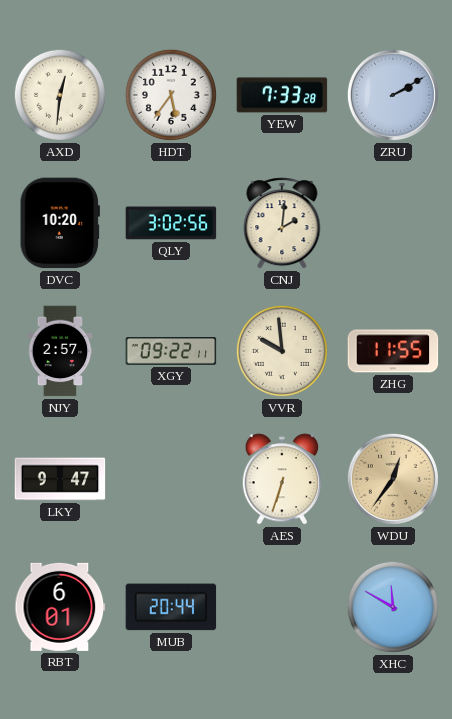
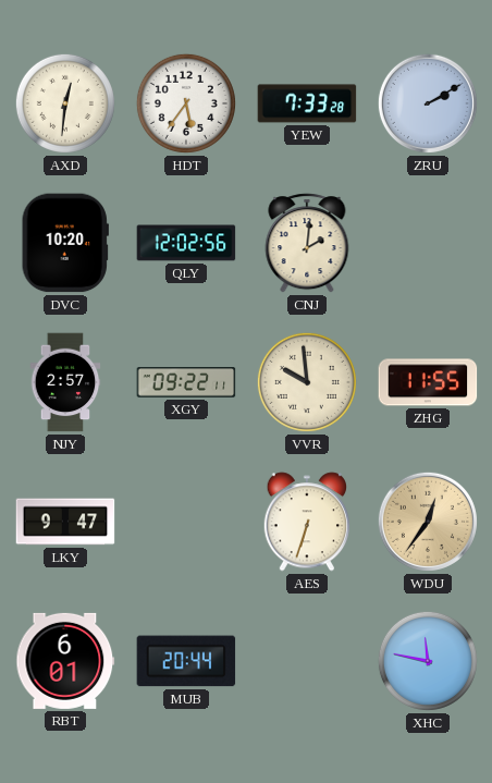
QLY: 3:02 -> 12:02 (186, 243)
XHC: 11:50 -> 11:47 (428, 661)
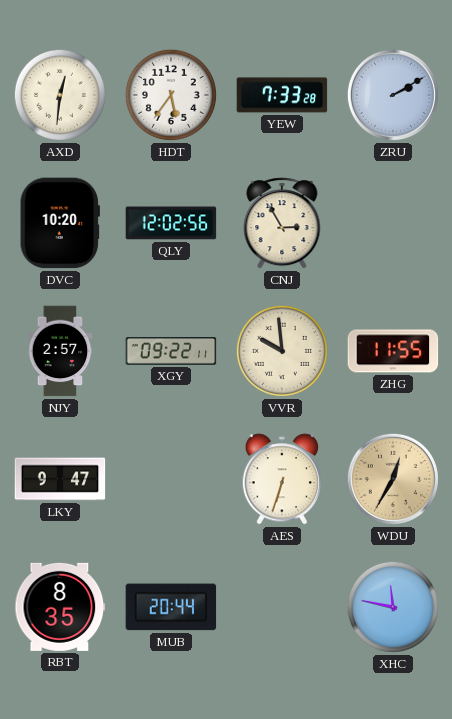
CNJ: 2:01 -> 2:55 (282, 223)
WDU: 12:36 -> 12:35 (393, 479)
RBT: 6:01 -> 8:35 (60, 607)
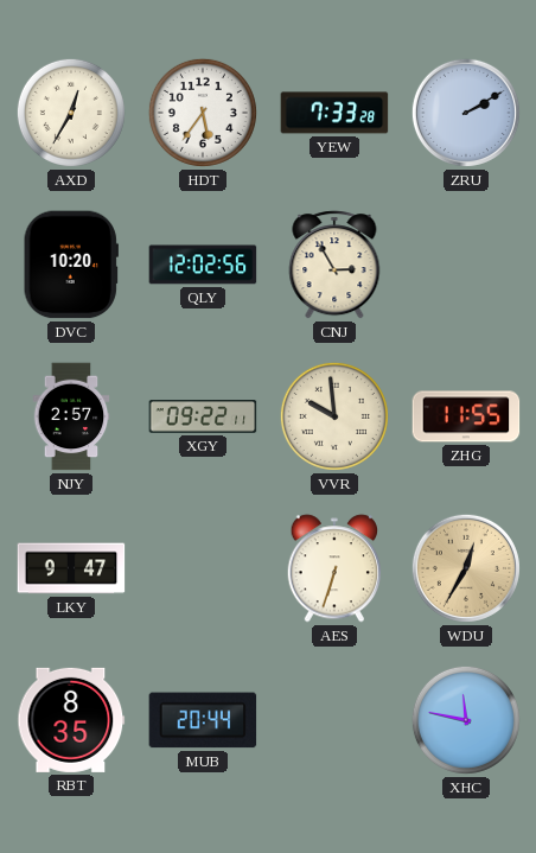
AXD: 12:31 -> 12:35 (71, 113)
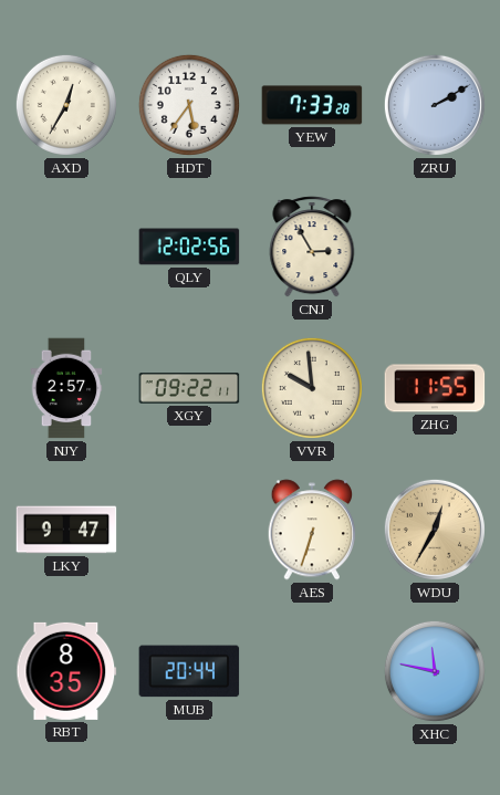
DVC: 10:20 -> none (71, 265)
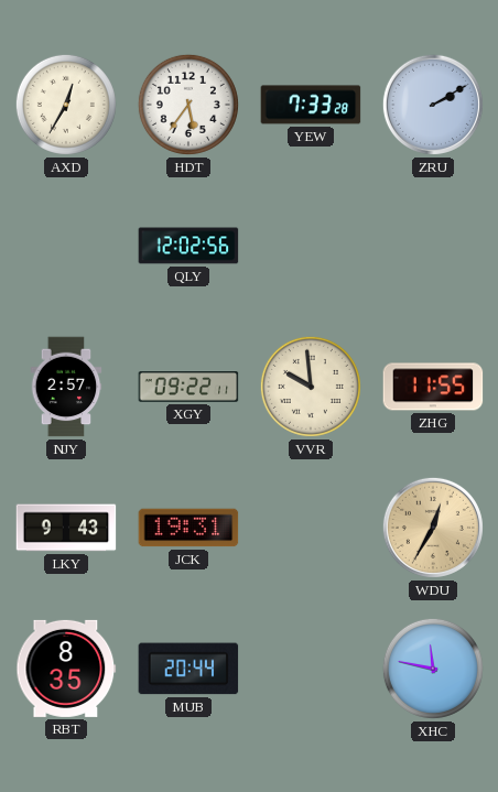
CNJ: 2:55 -> none (312, 247)
LKY: 9:47 -> 9:43 (66, 528)
JCK: none -> 19:31 (188, 528)
AES: 6:33 -> none (312, 530)
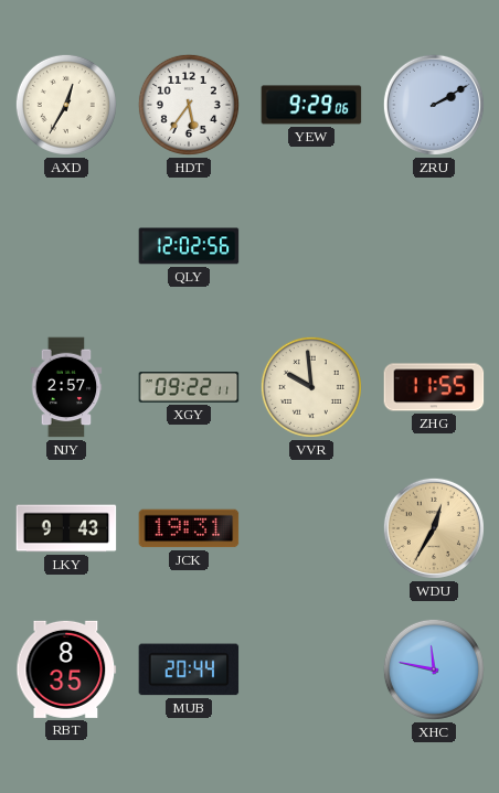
YEW: 7:33 -> 9:29 (311, 105)
